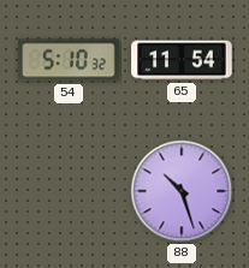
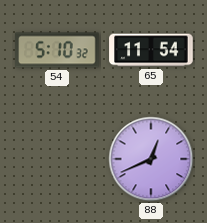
88: 10:27 -> 12:41 (151, 159)
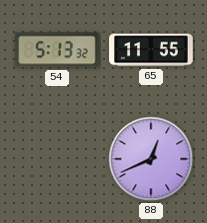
54: 5:10 -> 5:13 (57, 50)
65: 11:54 -> 11:55 (151, 50)
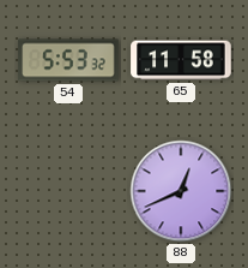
54: 5:13 -> 5:53 (68, 60)
65: 11:55 -> 11:58 (181, 60)
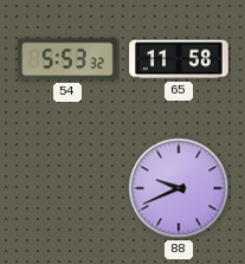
88: 12:41 -> 9:41 (179, 188)
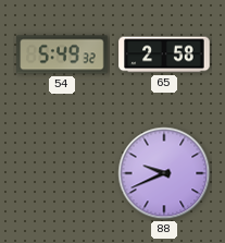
54: 5:53 -> 5:49 (62, 54)
65: 11:58 -> 2:58 (164, 54)
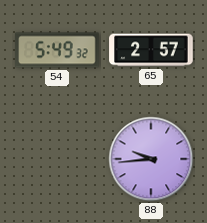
65: 2:58 -> 2:57 (151, 50)
88: 9:41 -> 9:44 (151, 159)
